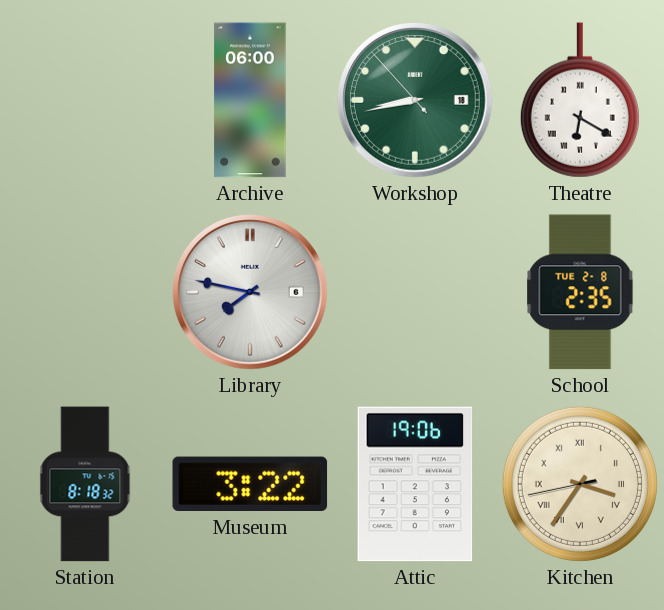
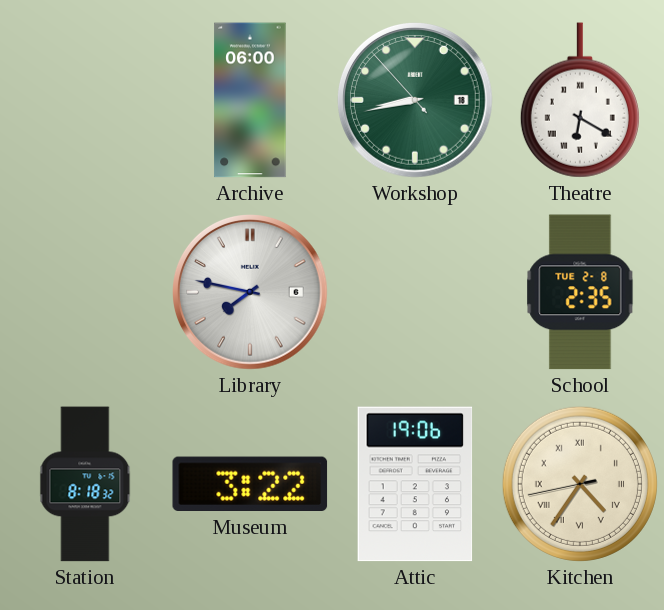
Kitchen: 3:35 -> 4:35 (580, 484)
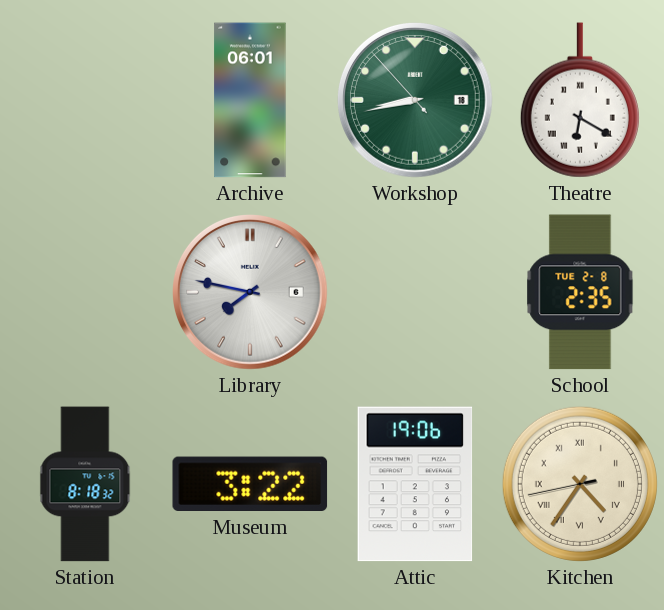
Archive: 06:00 -> 06:01 (250, 100)
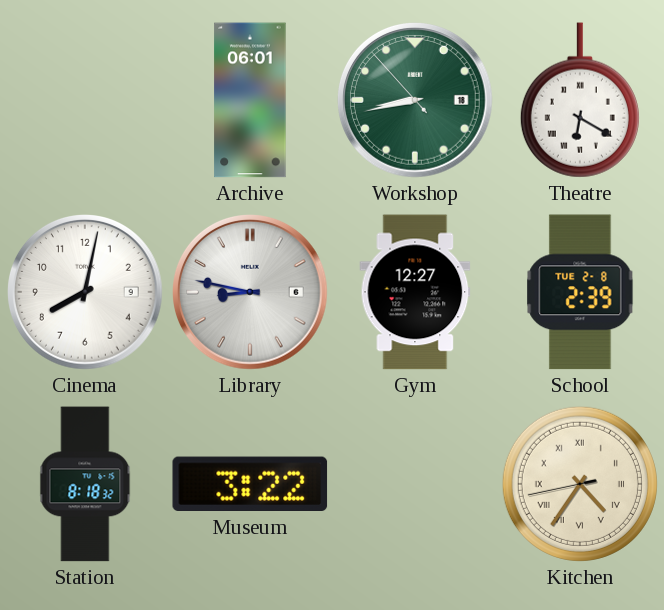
Cinema: none -> 8:02 (86, 293)
Library: 7:47 -> 8:47 (251, 293)
Gym: none -> 12:27 (415, 292)
School: 2:35 -> 2:39 (580, 292)
Attic: 19:06 -> none (415, 484)
